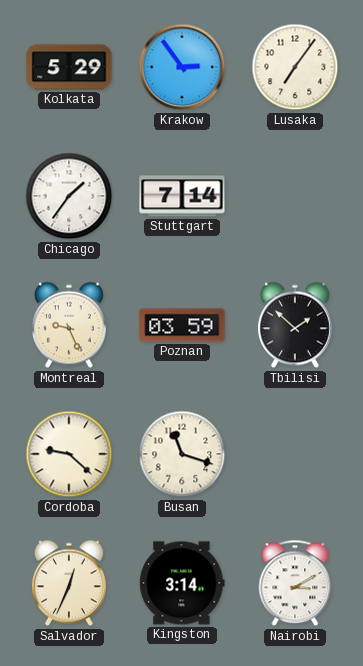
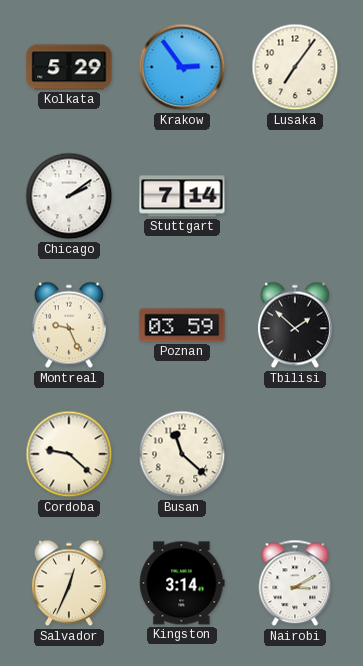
Chicago: 1:36 -> 2:09 (69, 196)
Busan: 11:18 -> 11:22 (182, 454)
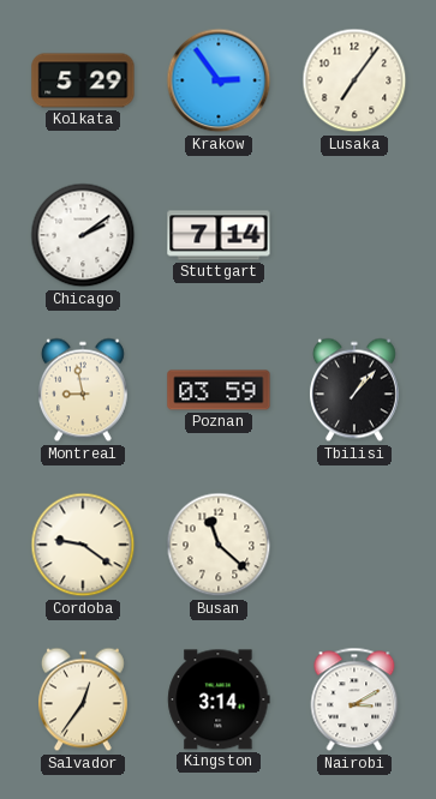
Montreal: 9:26 -> 8:58 (83, 390)
Tbilisi: 1:52 -> 1:07 (354, 390)
Cordoba: 9:22 -> 9:21 (83, 545)
Salvador: 12:34 -> 12:36 (83, 699)
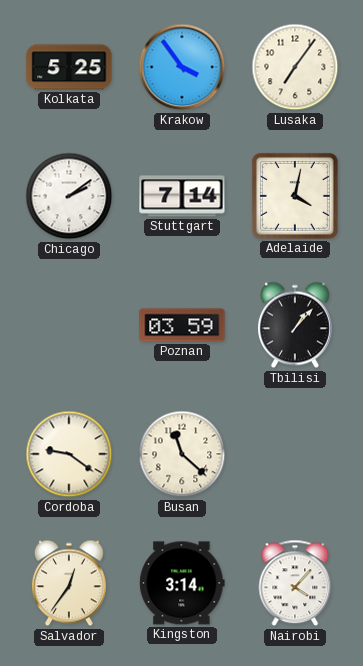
Kolkata: 5:29 -> 5:25 (69, 67)
Krakow: 2:54 -> 3:54 (182, 67)
Adelaide: none -> 4:02 (295, 196)
Montreal: 8:58 -> none (83, 390)
Nairobi: 3:10 -> 4:07 (295, 583)
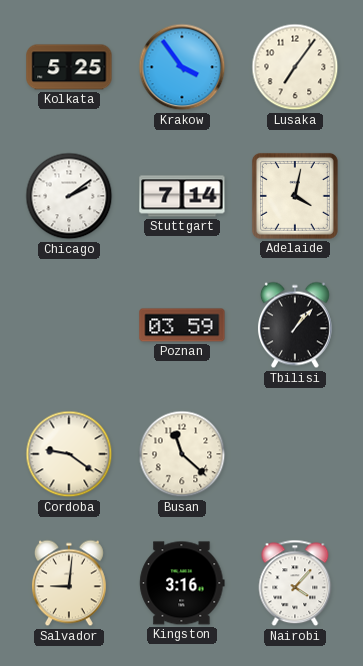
Salvador: 12:36 -> 9:01 (69, 583)
Kingston: 3:14 -> 3:16 (182, 583)
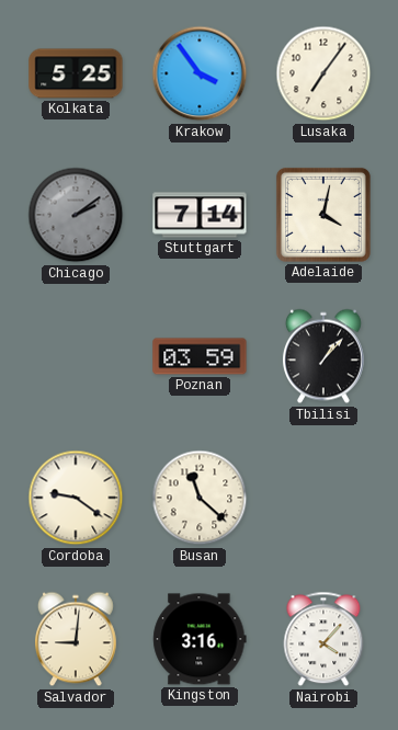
Chicago dial: white -> grey (76, 215)
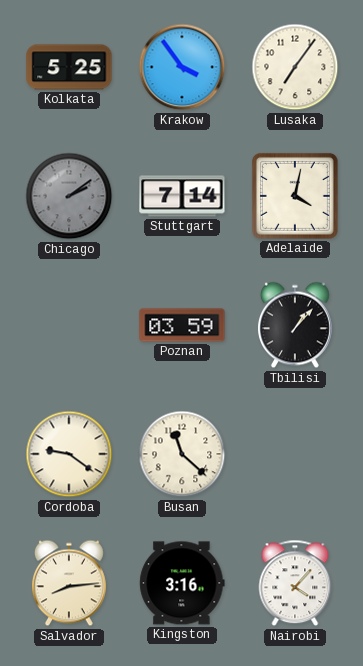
Salvador: 9:01 -> 8:14 (69, 583)
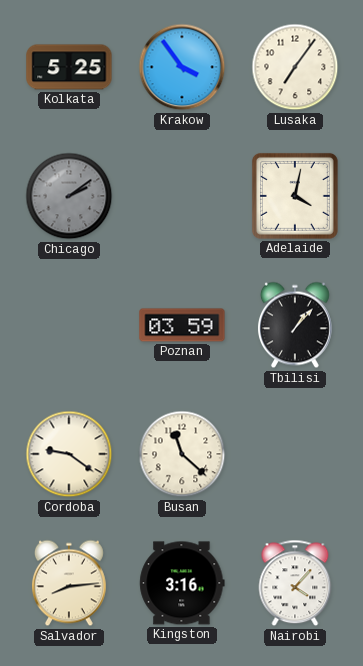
Stuttgart: 7:14 -> none (182, 196)
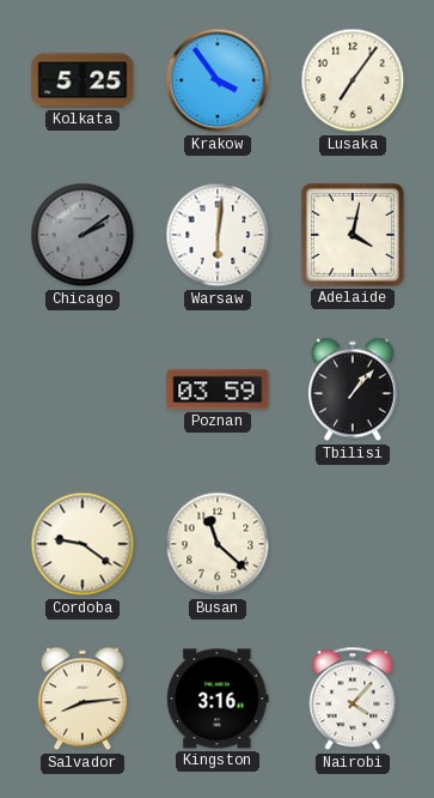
Warsaw: none -> 6:01 (218, 235)
